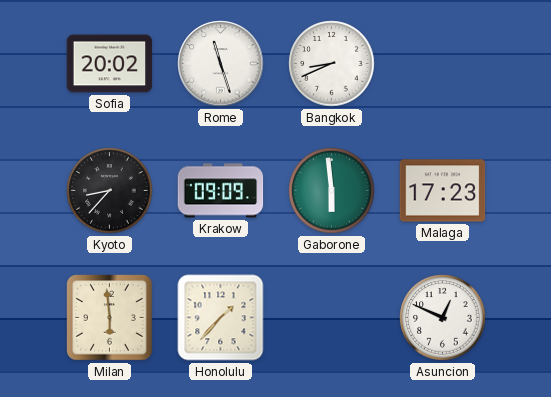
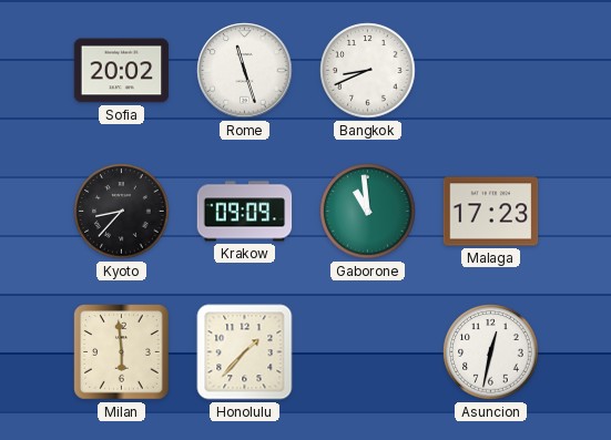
Gaborone: 5:59 -> 10:59 (368, 212)
Asuncion: 12:49 -> 12:32 (491, 352)
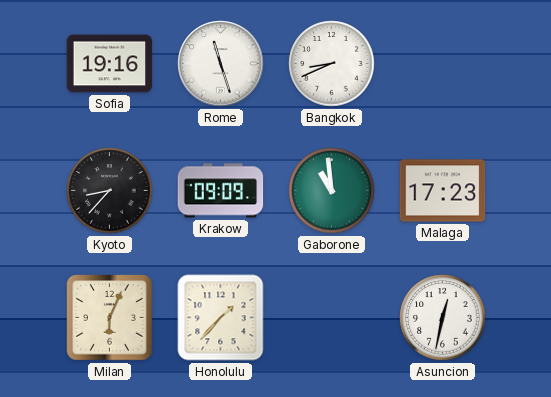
Sofia: 20:02 -> 19:16 (110, 64)
Milan: 5:59 -> 6:04 (110, 318)
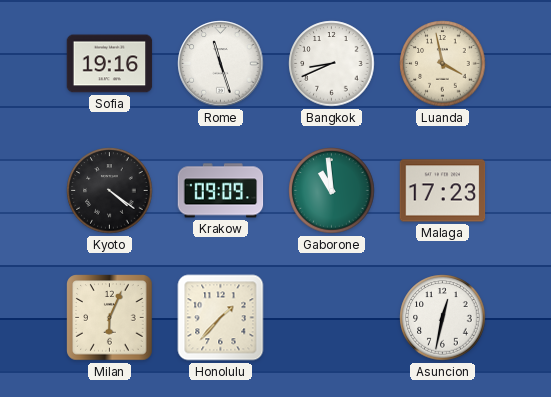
Luanda: none -> 3:58 (443, 64)
Kyoto: 8:37 -> 4:21 (110, 191)
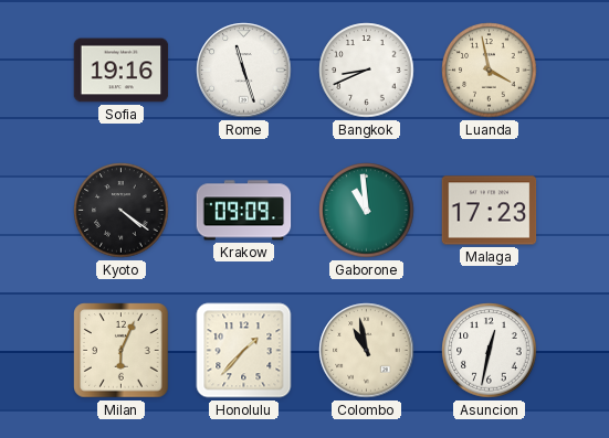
Colombo: none -> 10:58 (367, 351)
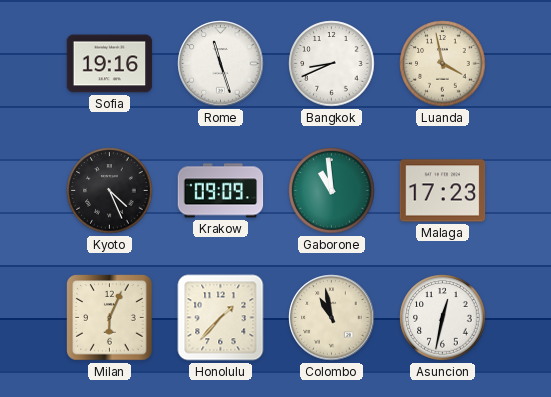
Kyoto: 4:21 -> 4:26 (110, 191)
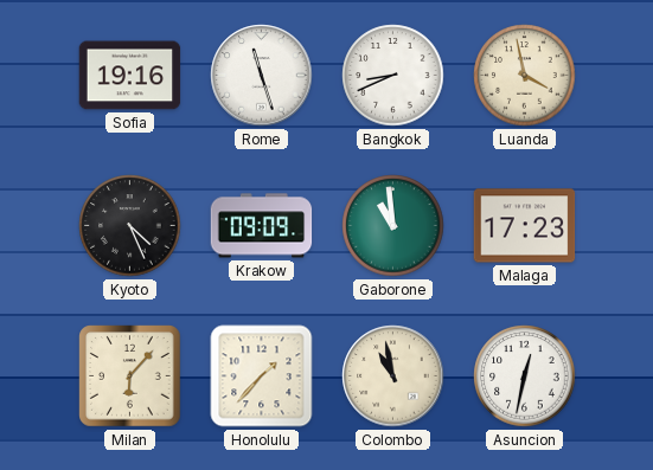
Milan: 6:04 -> 6:07 (130, 376)
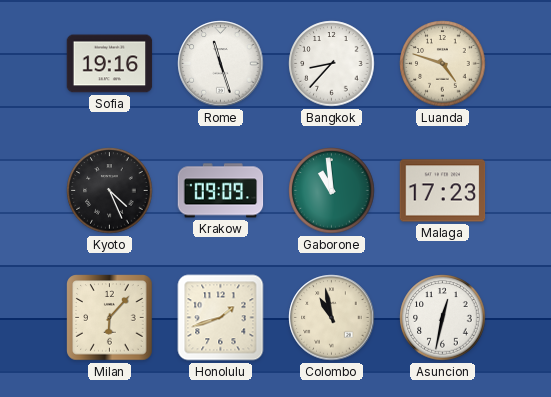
Bangkok: 8:41 -> 8:37 (332, 64)
Luanda: 3:58 -> 4:48 (443, 64)
Honolulu: 1:37 -> 1:42 (221, 318)
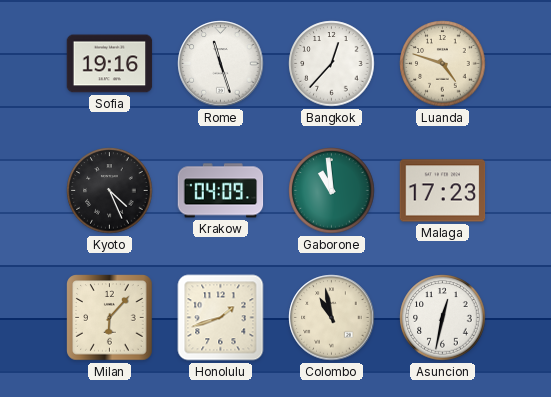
Bangkok: 8:37 -> 12:37 (332, 64)
Krakow: 09:09 -> 04:09 (221, 191)
